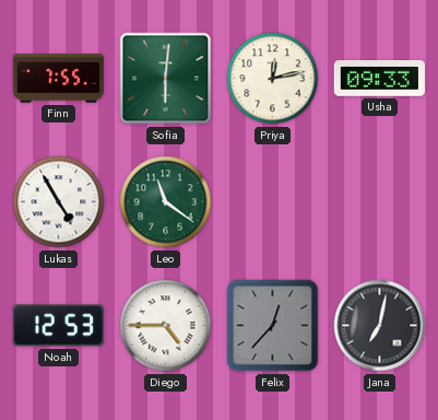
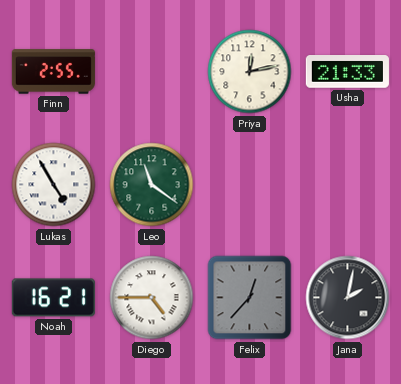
Finn: 7:55 -> 2:55 (53, 72)
Sofia: 6:01 -> none (166, 79)
Usha: 09:33 -> 21:33 (347, 72)
Noah: 12:53 -> 16:21 (53, 298)
Jana: 7:02 -> 2:02 (348, 298)
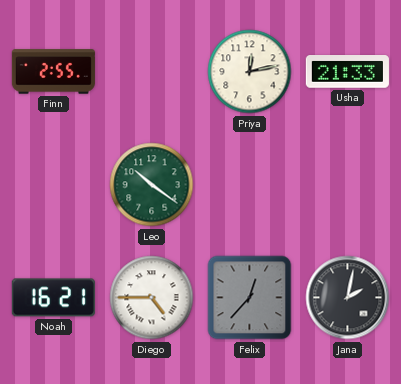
Lukas: 4:55 -> none (54, 185)
Leo: 11:21 -> 10:21 (152, 185)
